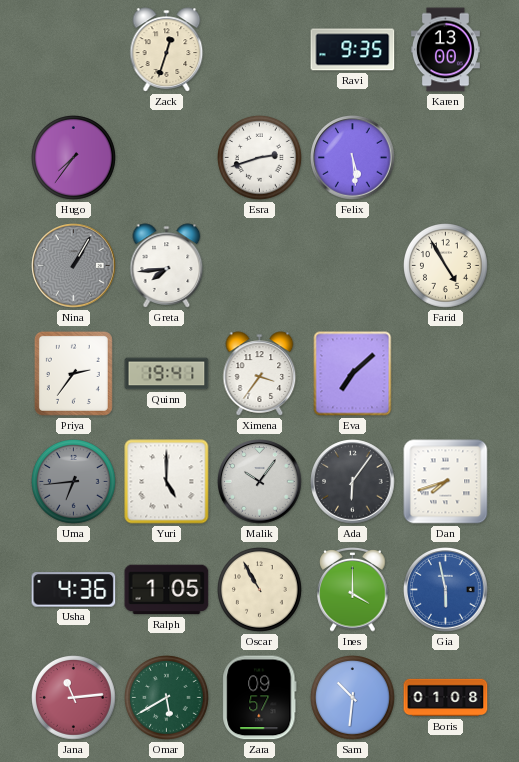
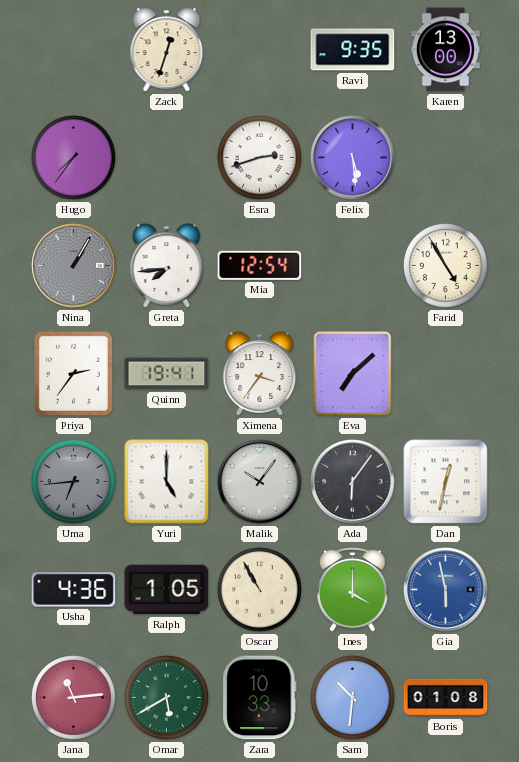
Mia: none -> 12:54 (260, 265)
Dan: 7:42 -> 12:32 (446, 482)
Zara: 09:57 -> 10:33 (260, 698)
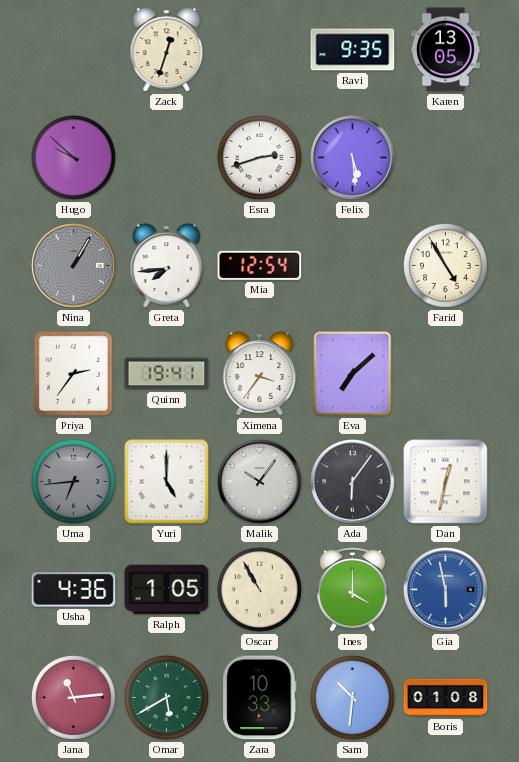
Karen: 13:00 -> 13:05 (445, 50)
Hugo: 7:36 -> 9:52 (74, 158)
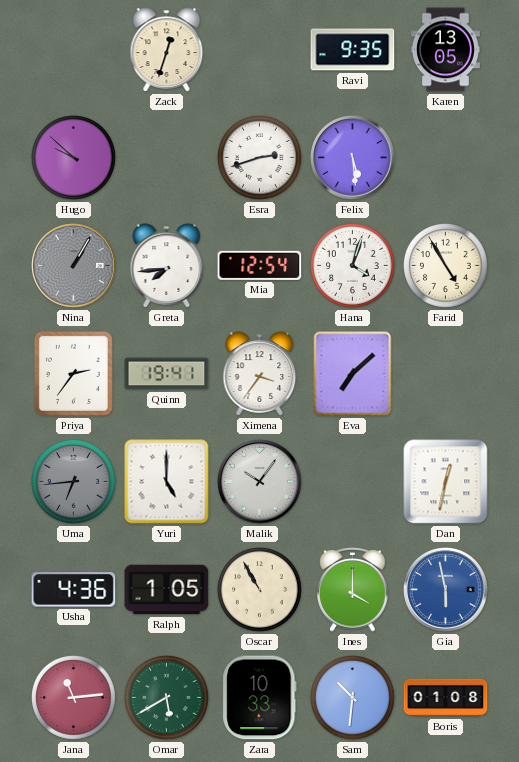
Hana: none -> 4:03 (353, 266)
Ada: 6:06 -> none (353, 482)
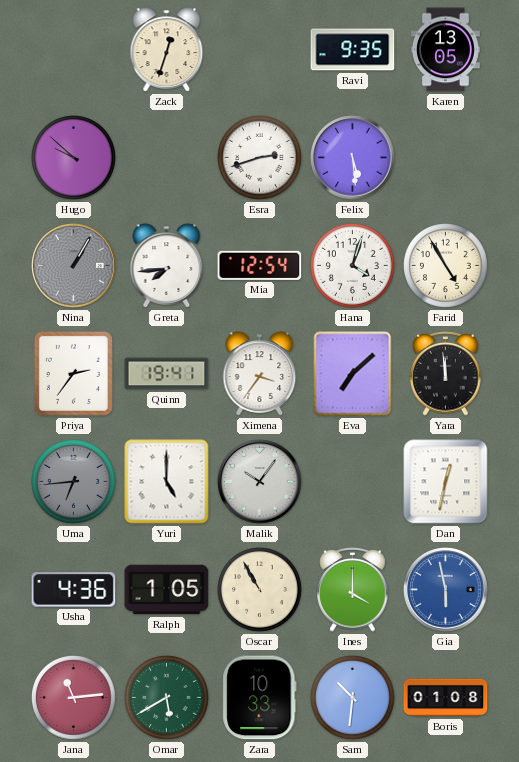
Yara: none -> 11:59 (446, 374)
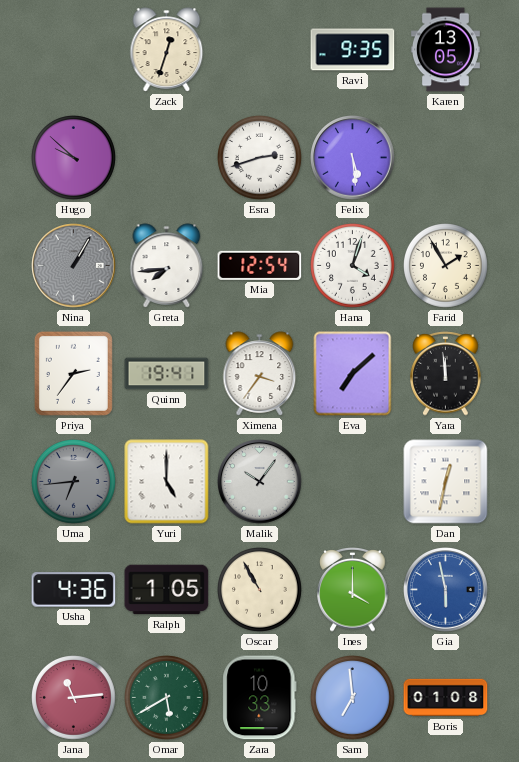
Farid: 4:55 -> 1:55 (446, 266)
Sam: 10:31 -> 6:59 (353, 698)
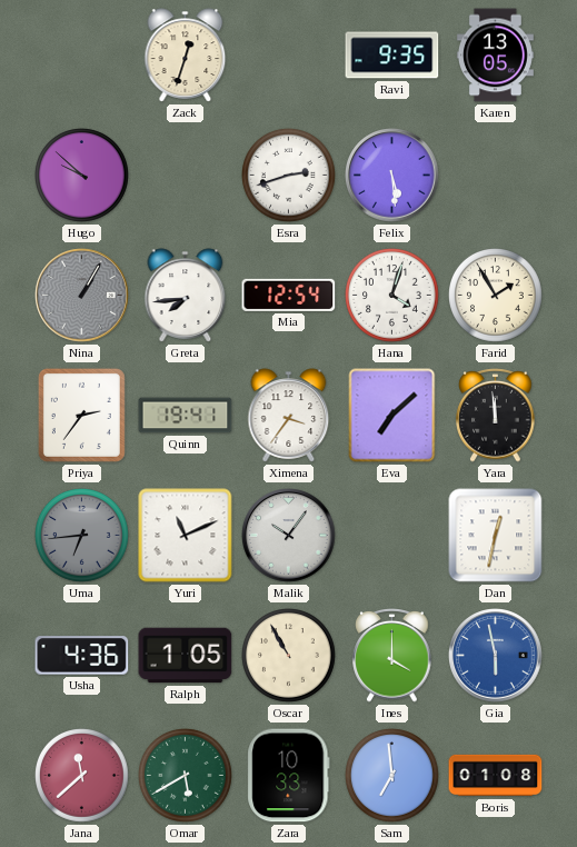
Yuri: 5:00 -> 11:11 (186, 536)
Jana: 11:14 -> 11:38 (82, 776)
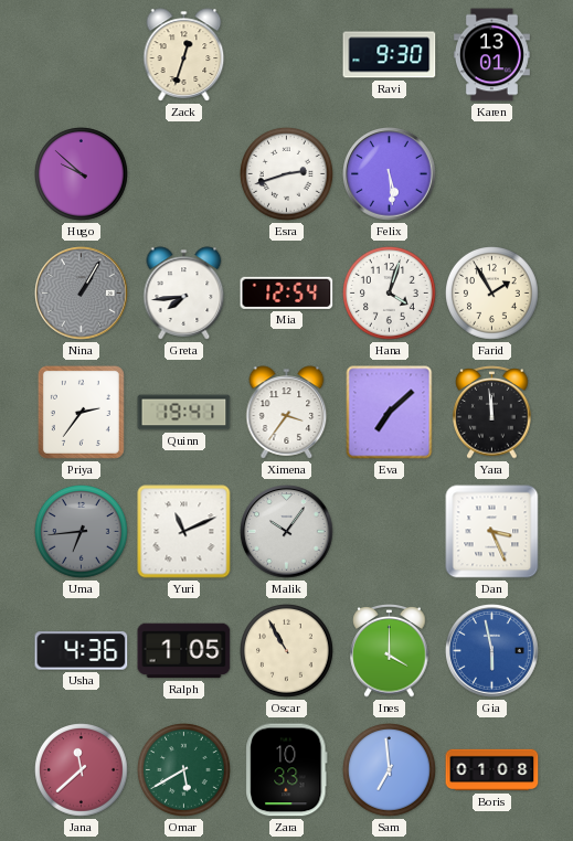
Ravi: 9:35 -> 9:30 (390, 55)
Karen: 13:05 -> 13:01 (491, 55)
Dan: 12:32 -> 3:26 (492, 532)
